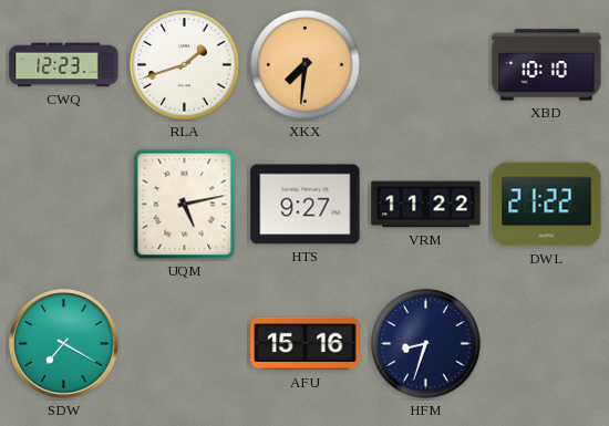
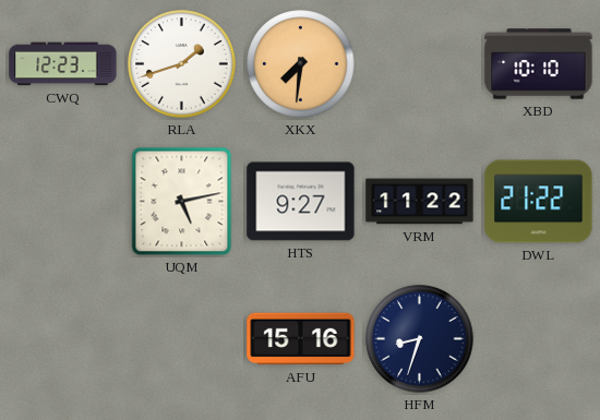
SDW: 7:20 -> none (64, 344)
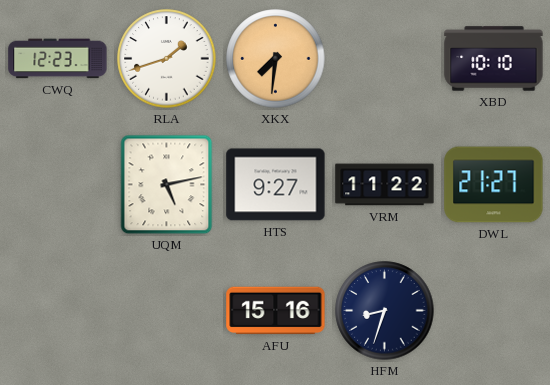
DWL: 21:22 -> 21:27 (494, 185)
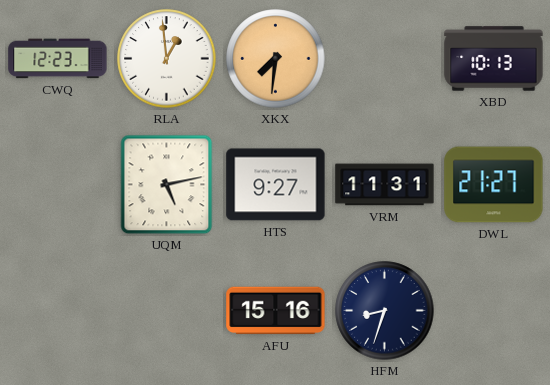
RLA: 1:42 -> 12:59 (167, 59)
XBD: 10:10 -> 10:13 (494, 59)
VRM: 11:22 -> 11:31 (385, 185)
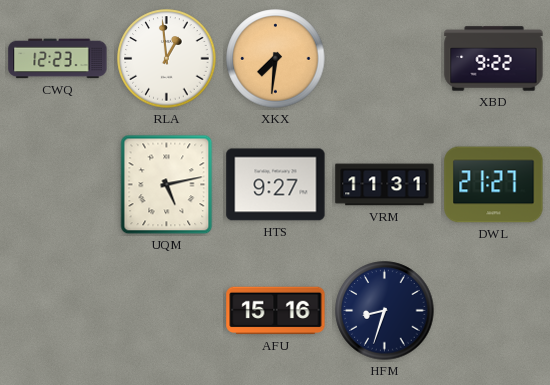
XBD: 10:13 -> 9:22 (494, 59)
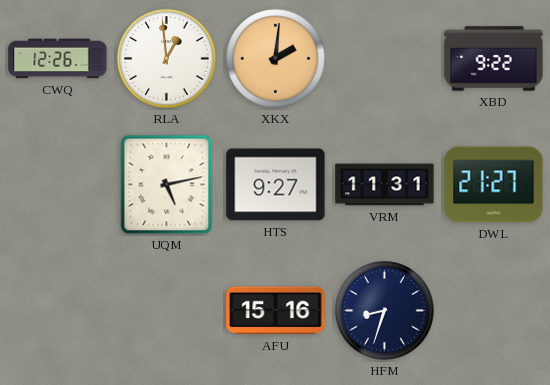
CWQ: 12:23 -> 12:26 (58, 59)
XKX: 7:31 -> 2:01 (276, 59)
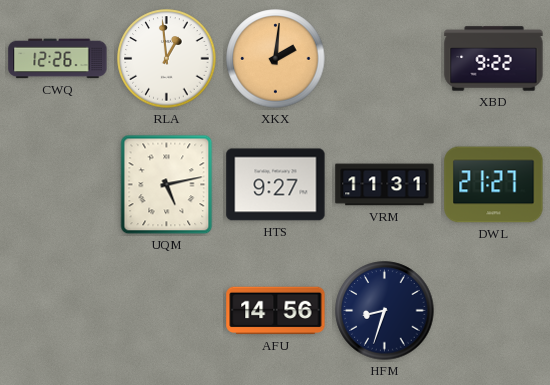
AFU: 15:16 -> 14:56 (276, 311)
